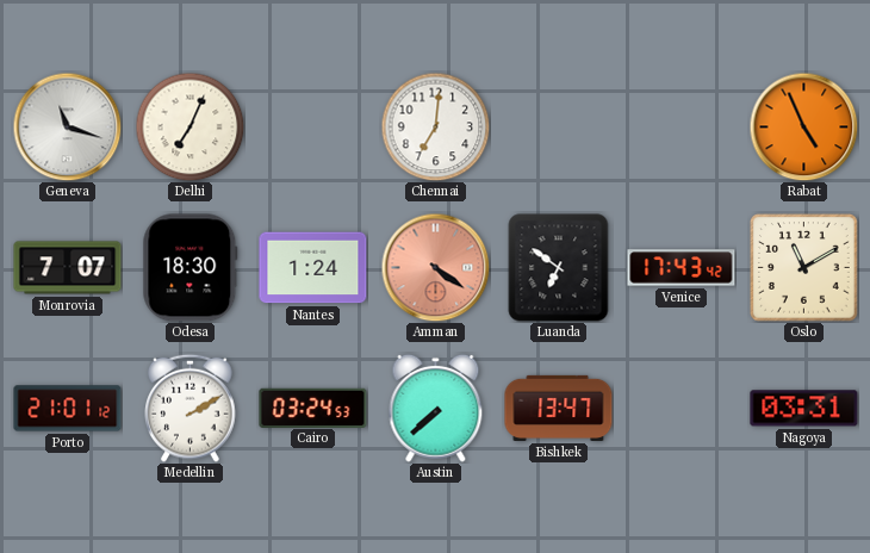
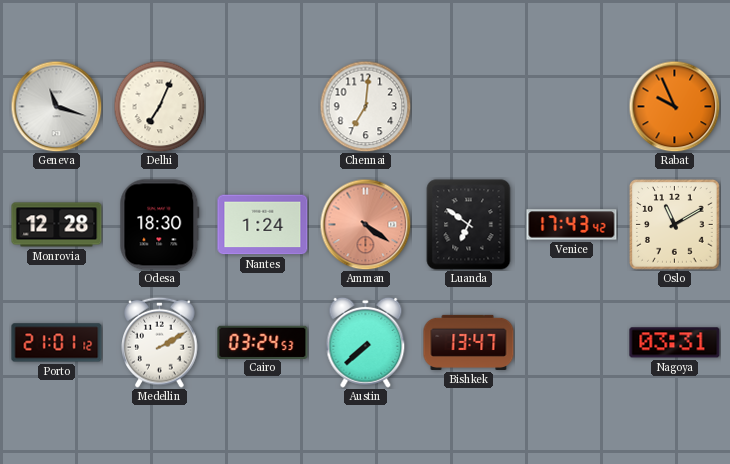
Rabat: 4:56 -> 9:56 (674, 106)
Monrovia: 7:07 -> 12:28 (57, 225)
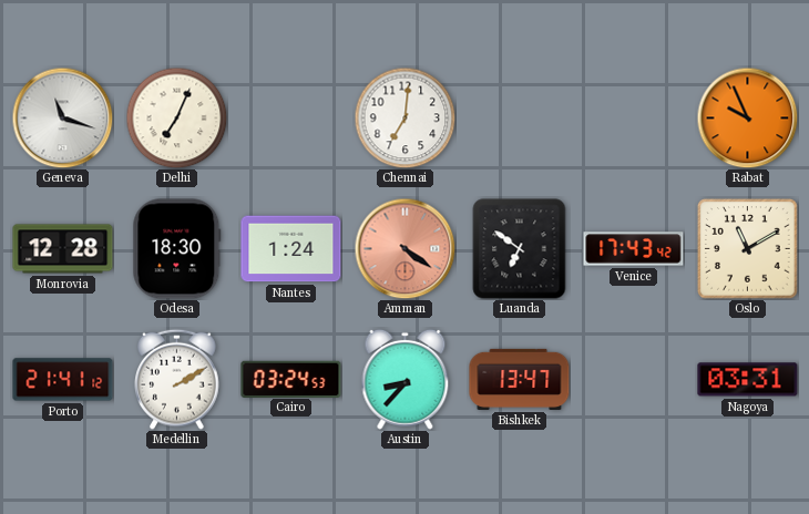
Porto: 21:01 -> 21:41 (63, 380)
Austin: 7:38 -> 8:37 (406, 379)
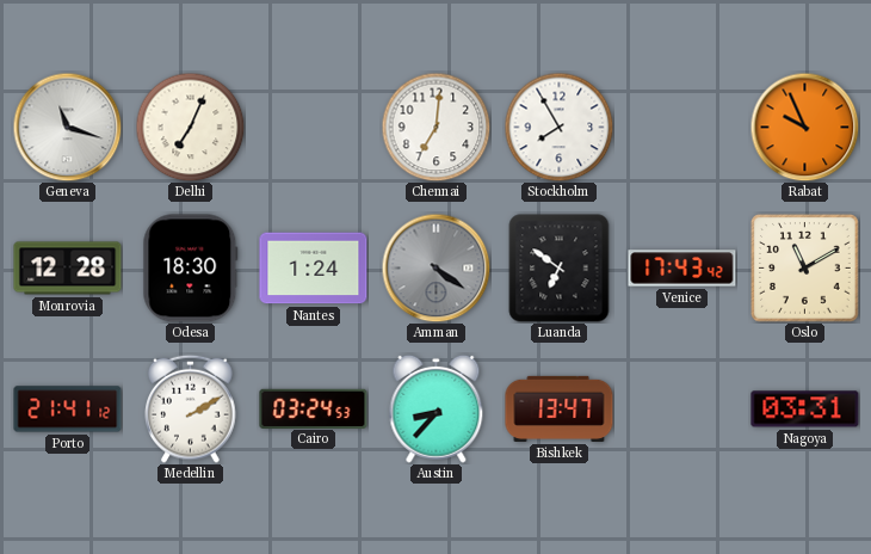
Stockholm: none -> 7:55 (558, 127)
Amman dial: salmon -> grey (435, 267)
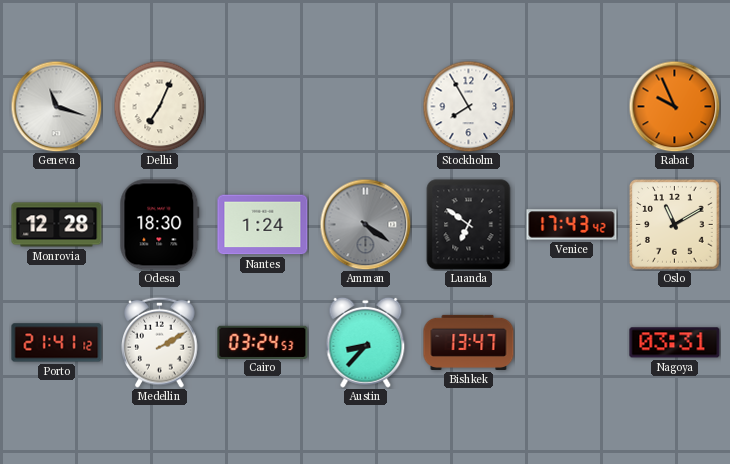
Chennai: 7:01 -> none (435, 127)
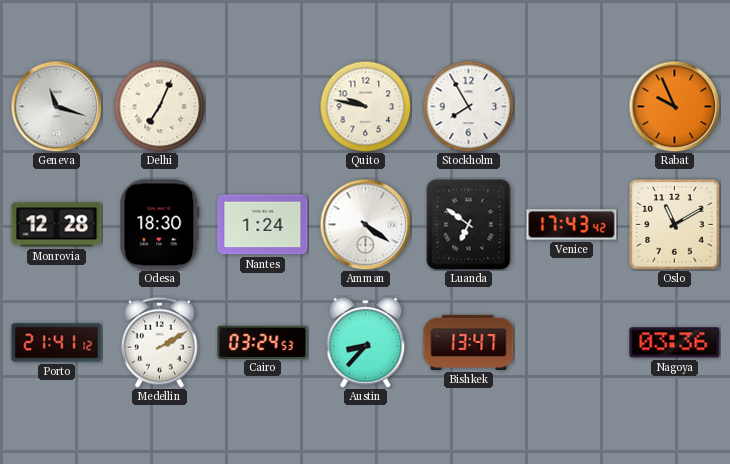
Quito: none -> 9:47 (365, 106)
Amman dial: grey -> white (365, 224)
Nagoya: 03:31 -> 03:36 (675, 343)
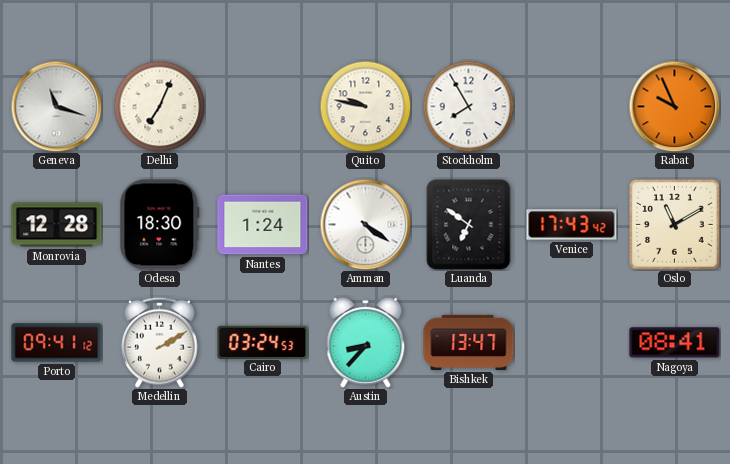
Porto: 21:41 -> 09:41 (57, 343)
Nagoya: 03:36 -> 08:41 (675, 343)
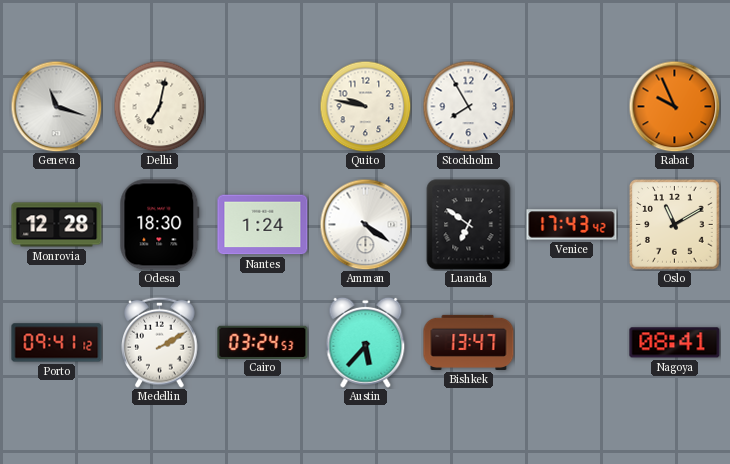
Delhi: 7:04 -> 7:02 (159, 106)
Austin: 8:37 -> 5:37 (366, 342)
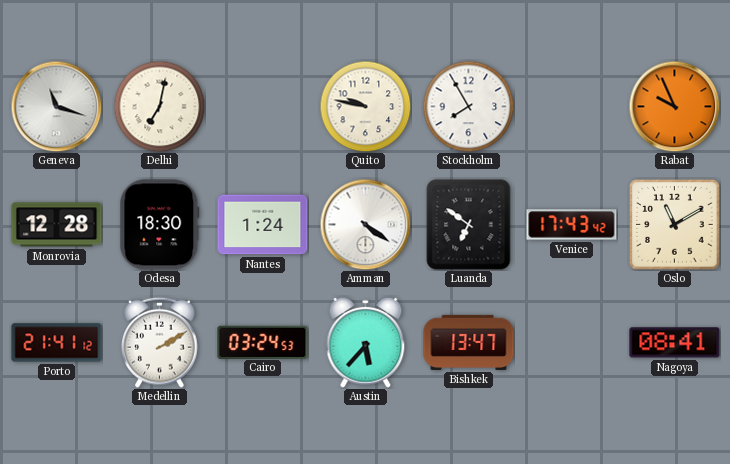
Porto: 09:41 -> 21:41 (57, 343)
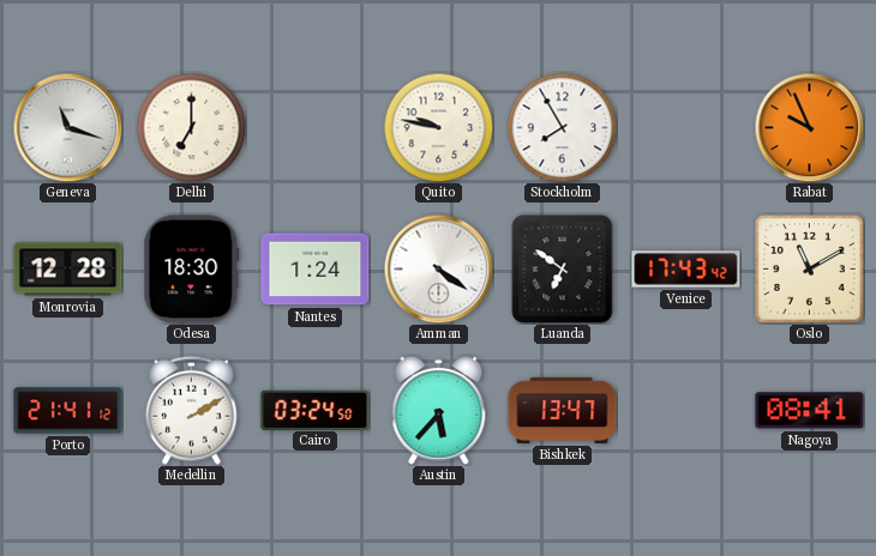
Delhi: 7:02 -> 7:00 (191, 127)
Cairo: 03:24:53 -> 03:24:50 (316, 410)
